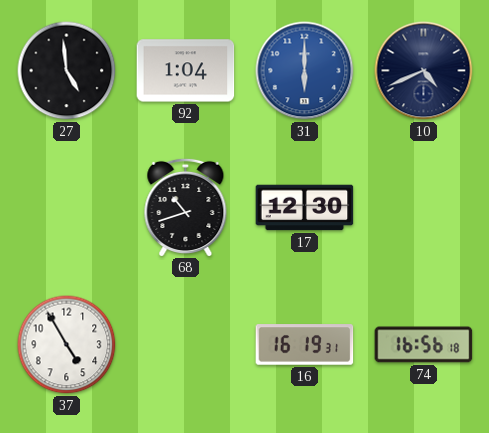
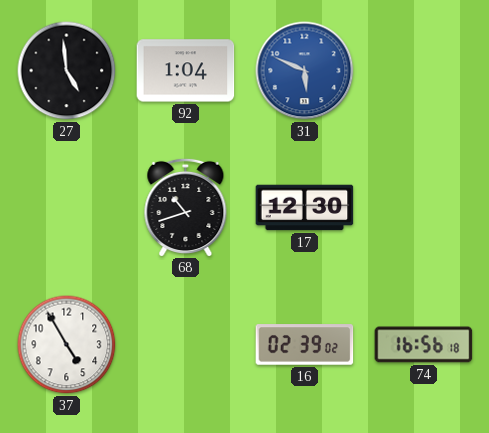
31: 6:00 -> 5:49 (305, 71)
10: 4:41 -> none (424, 71)
16: 16:19 -> 02:39 (305, 345)
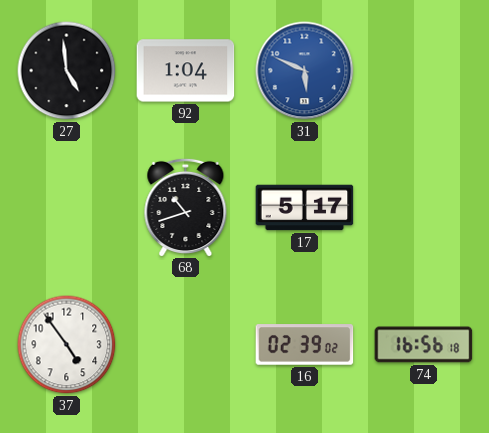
17: 12:30 -> 5:17 (305, 208)
37: 4:55 -> 4:54 (67, 345)
